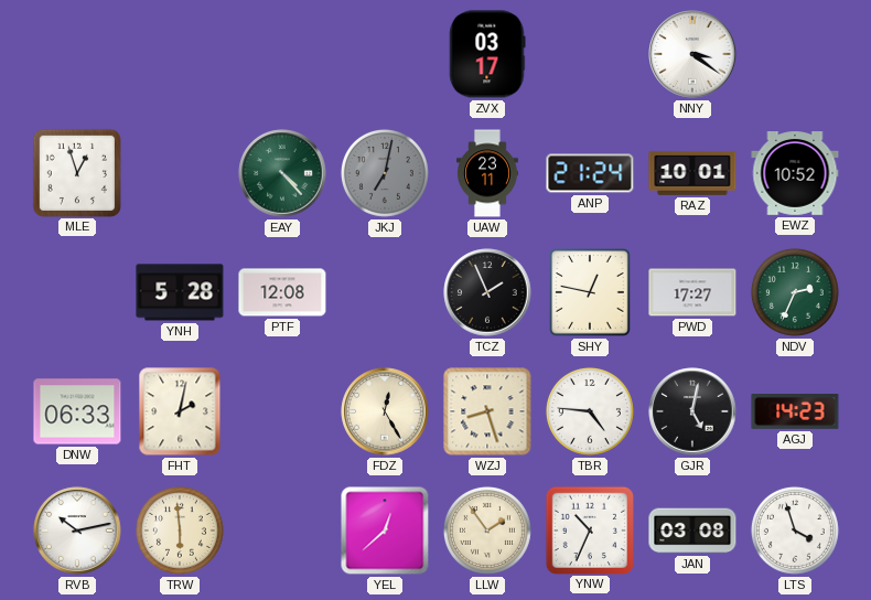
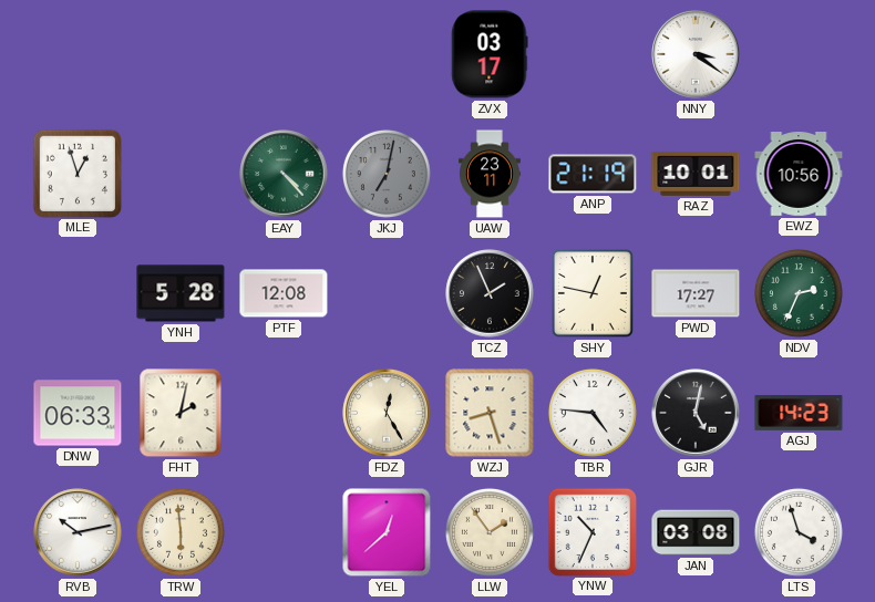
ANP: 21:24 -> 21:19 (593, 174)
EWZ: 10:52 -> 10:56 (799, 175)
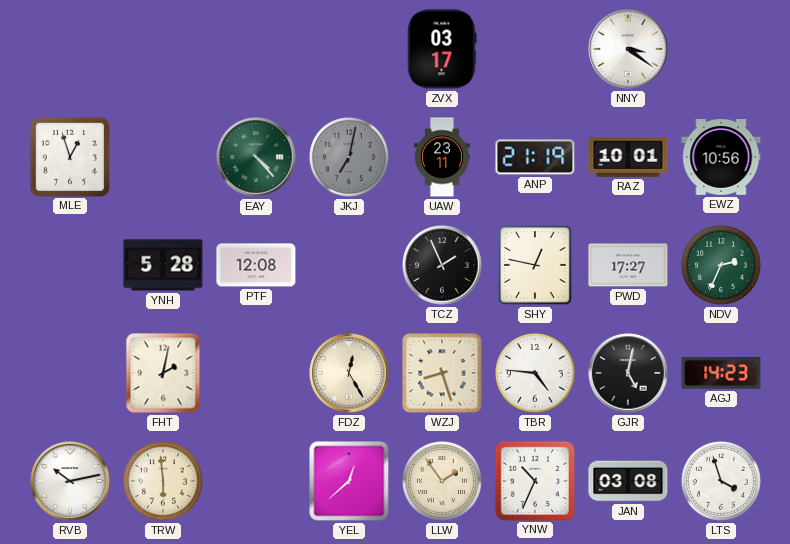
DNW: 06:33 -> none (78, 413)
